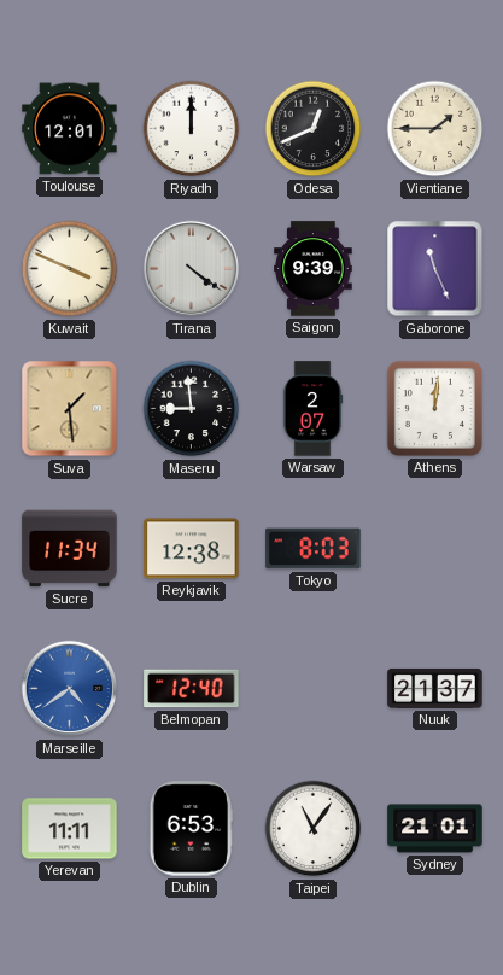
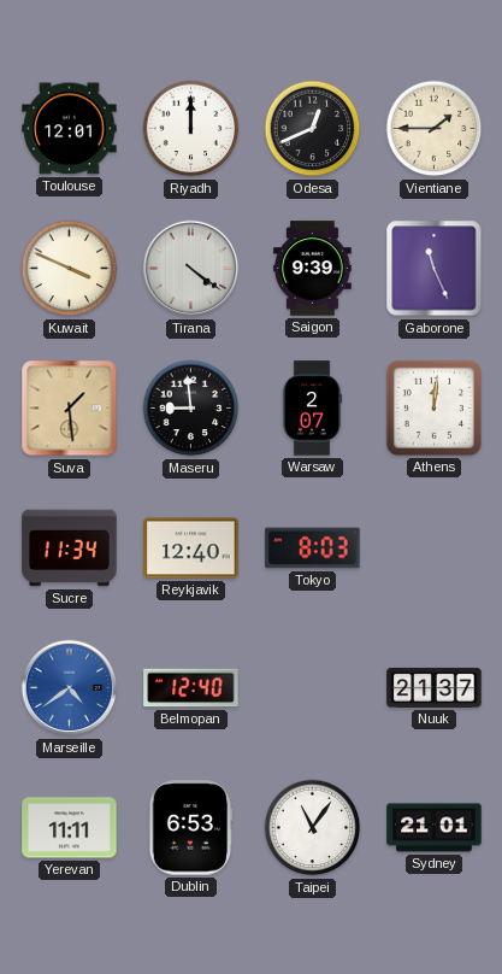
Reykjavik: 12:38 -> 12:40 (191, 548)
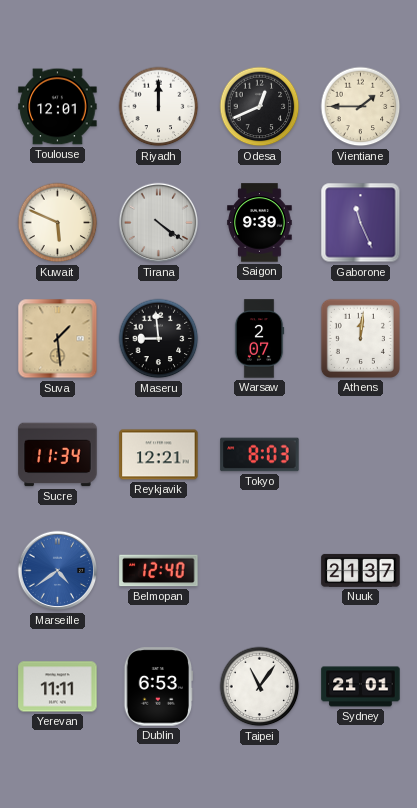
Kuwait: 3:49 -> 5:49 (58, 223)
Reykjavik: 12:40 -> 12:21 (159, 455)
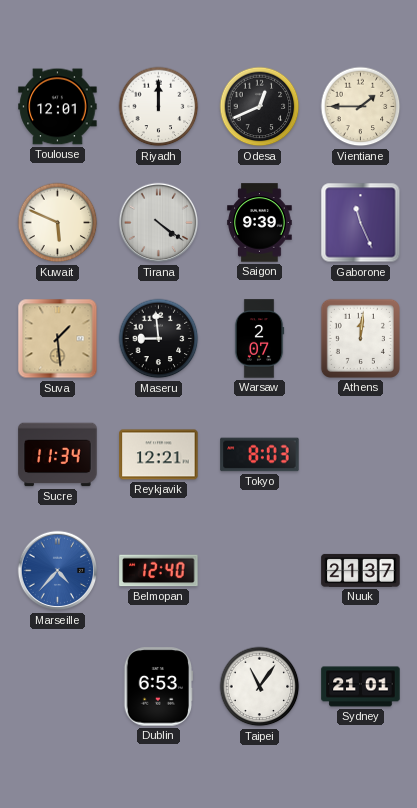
Marseille: 4:39 -> 4:37 (58, 571)
Yerevan: 11:11 -> none (58, 687)
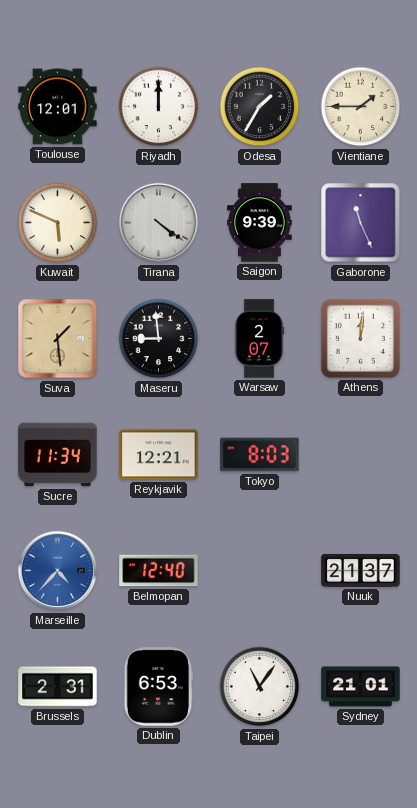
Odesa: 12:41 -> 1:35 (260, 107)
Brussels: none -> 2:31 (58, 687)
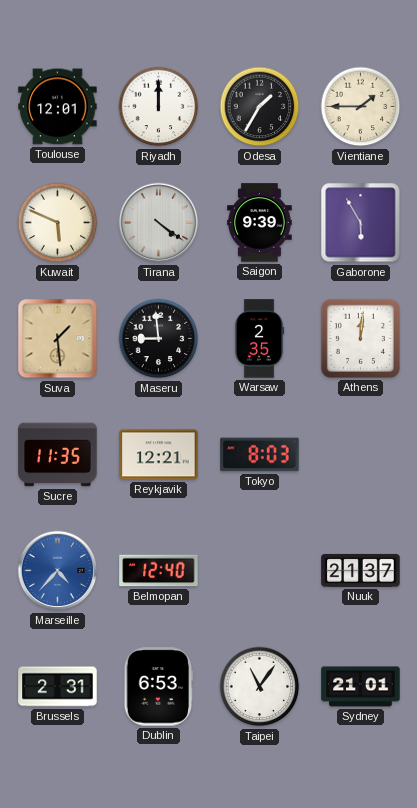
Gaborone: 11:26 -> 5:55 (361, 223)
Warsaw: 2:07 -> 2:35 (259, 339)
Sucre: 11:34 -> 11:35 (58, 455)
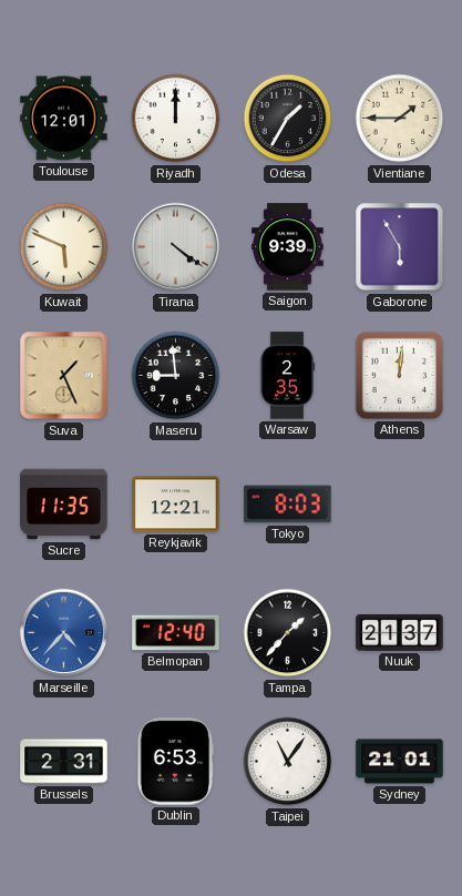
Suva: 1:29 -> 1:26 (64, 376)
Tampa: none -> 1:37 (288, 633)
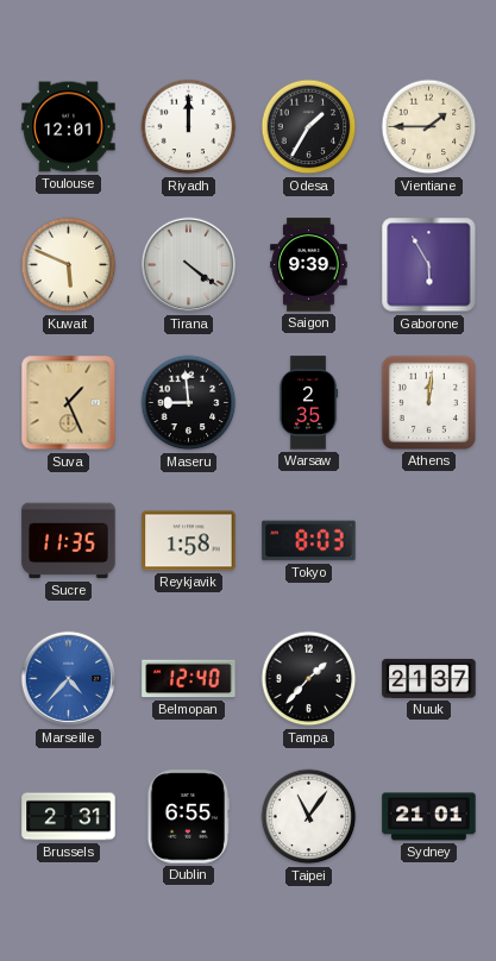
Reykjavik: 12:21 -> 1:58 (189, 541)
Dublin: 6:53 -> 6:55 (189, 817)
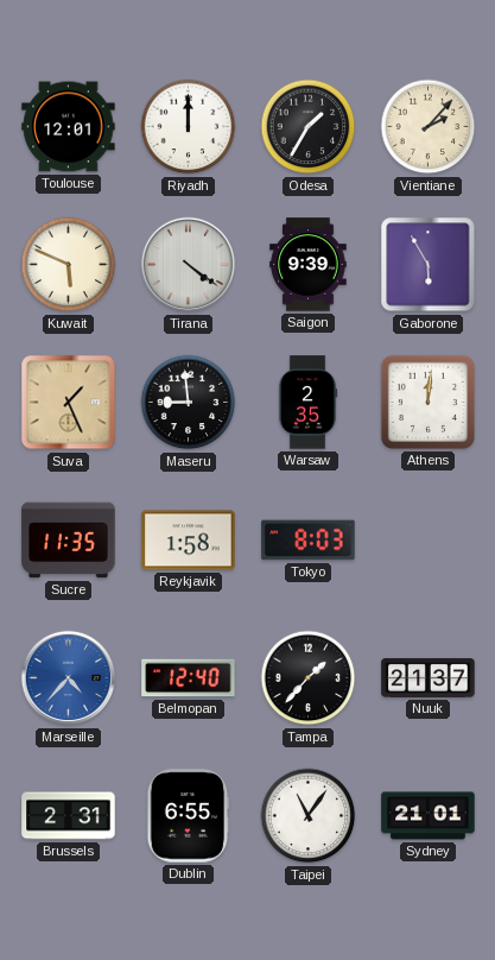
Vientiane: 1:45 -> 2:07 (429, 127)
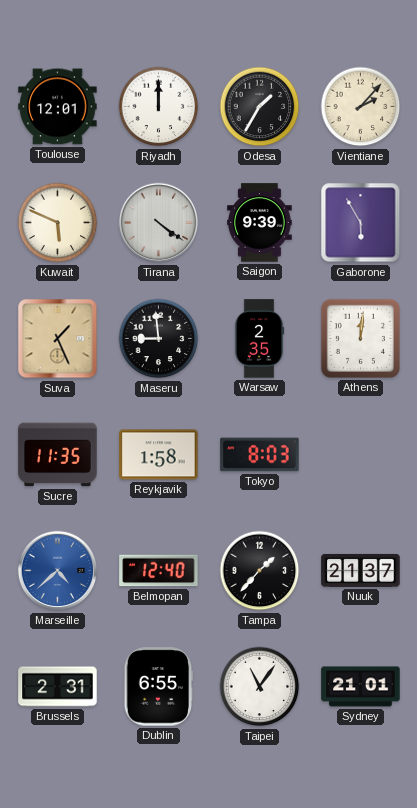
Marseille: 4:37 -> 4:38 (58, 571)
